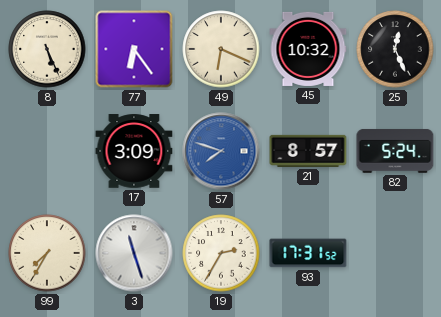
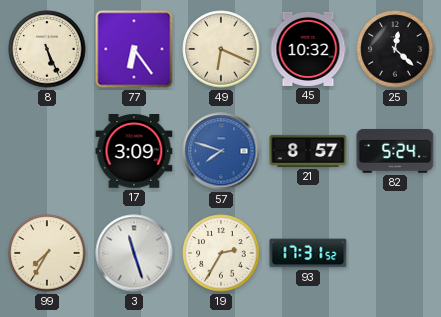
25: 12:26 -> 12:22 (395, 49)
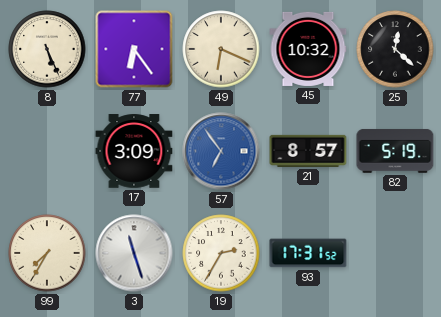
57: 7:48 -> 6:54 (221, 151)
82: 5:24 -> 5:19 (395, 151)
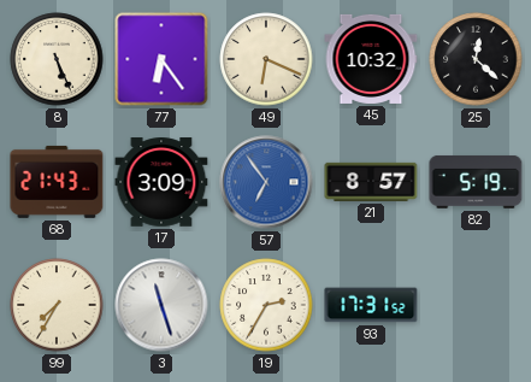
68: none -> 21:43 (57, 182)
